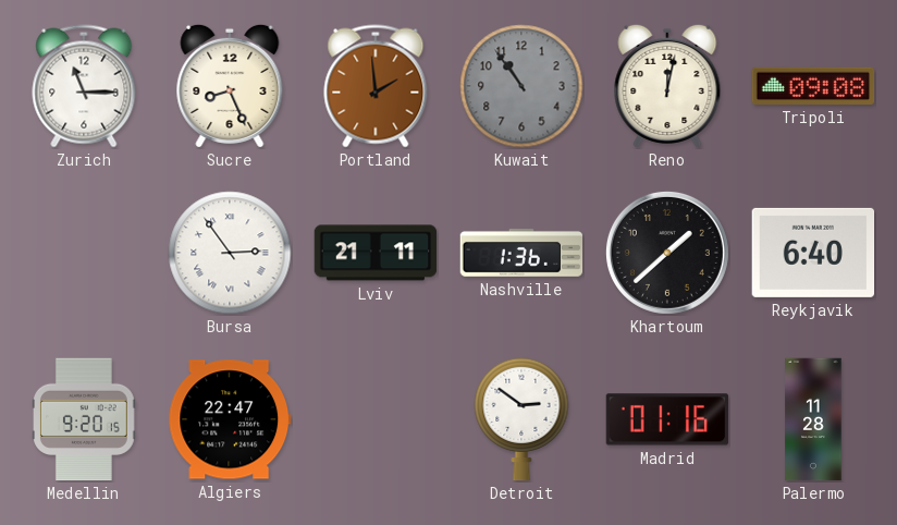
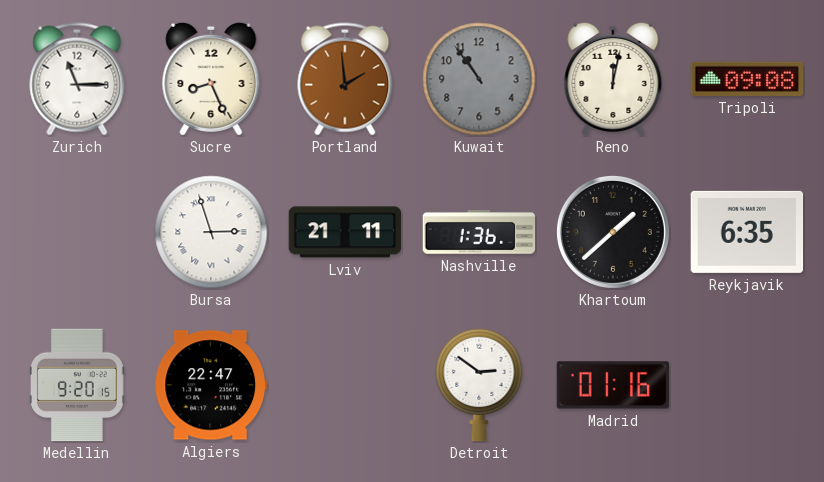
Bursa: 2:54 -> 2:57 (211, 232)
Reykjavik: 6:40 -> 6:35 (747, 232)
Palermo: 11:28 -> none (813, 419)
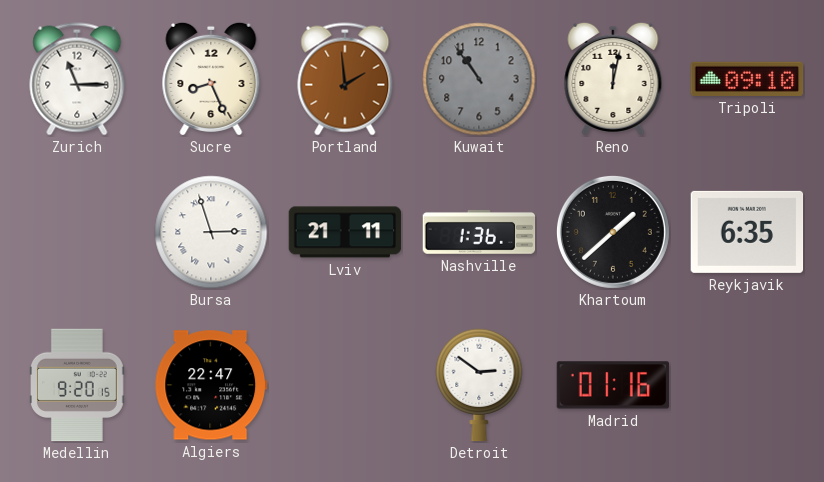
Tripoli: 09:08 -> 09:10 (747, 79)
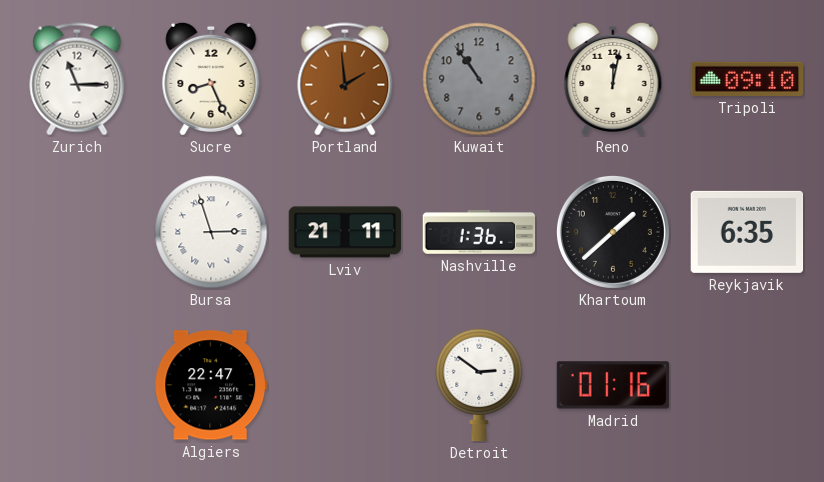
Medellin: 9:20 -> none (78, 385)
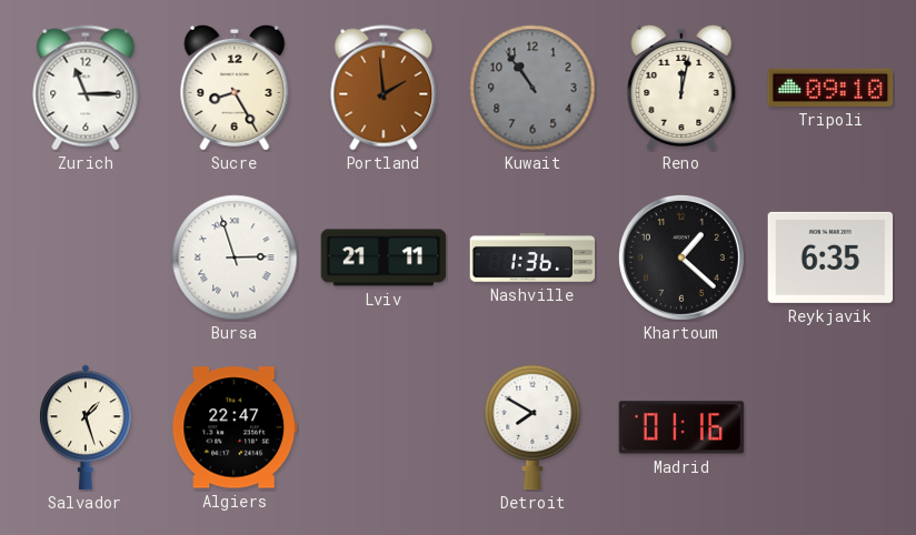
Sucre: 8:26 -> 8:25 (235, 88)
Khartoum: 1:38 -> 1:22 (681, 258)
Salvador: none -> 1:27 (86, 427)
Detroit: 2:51 -> 7:50 (532, 427)
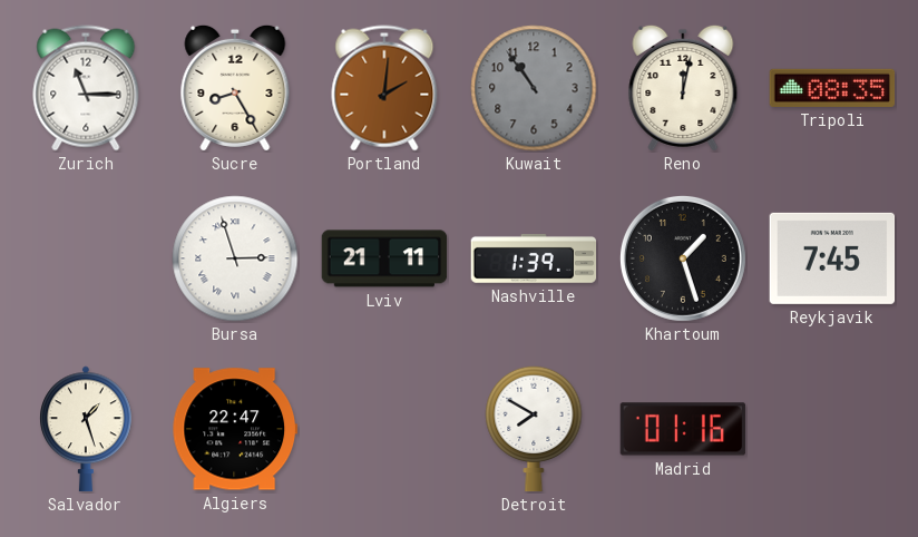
Portland: 1:59 -> 2:01 (384, 88)
Tripoli: 09:10 -> 08:35 (832, 88)
Nashville: 1:36 -> 1:39 (534, 258)
Khartoum: 1:22 -> 1:27 (683, 258)
Reykjavik: 6:35 -> 7:45 (832, 258)
